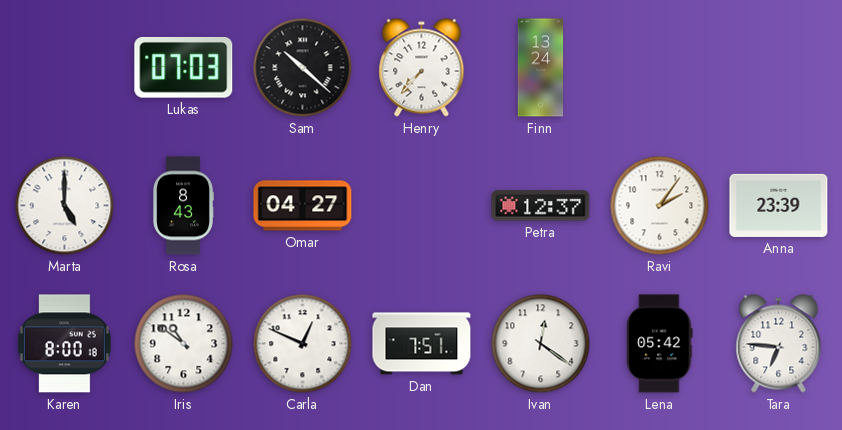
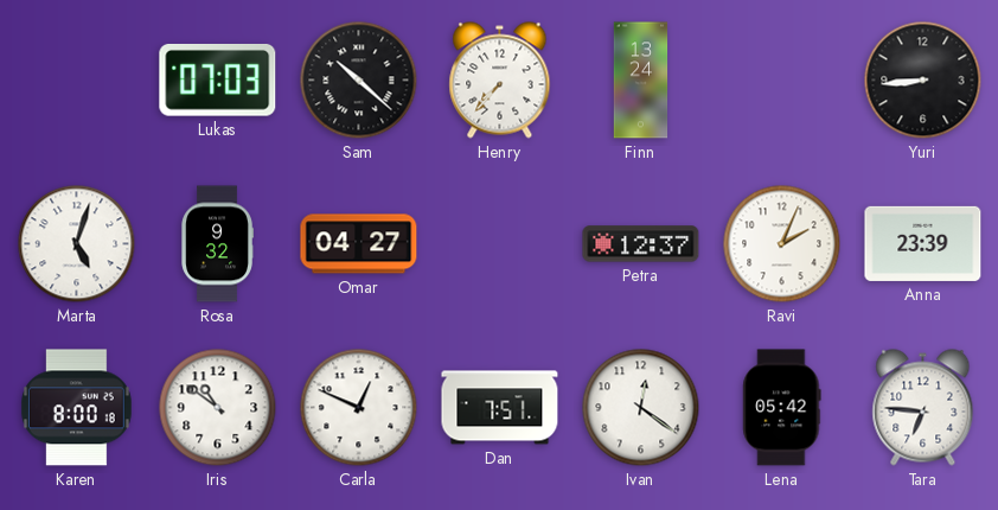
Yuri: none -> 8:44 (923, 81)
Marta: 5:00 -> 5:03 (77, 244)
Rosa: 8:43 -> 9:32 (217, 244)
Ravi: 2:06 -> 2:04 (782, 244)
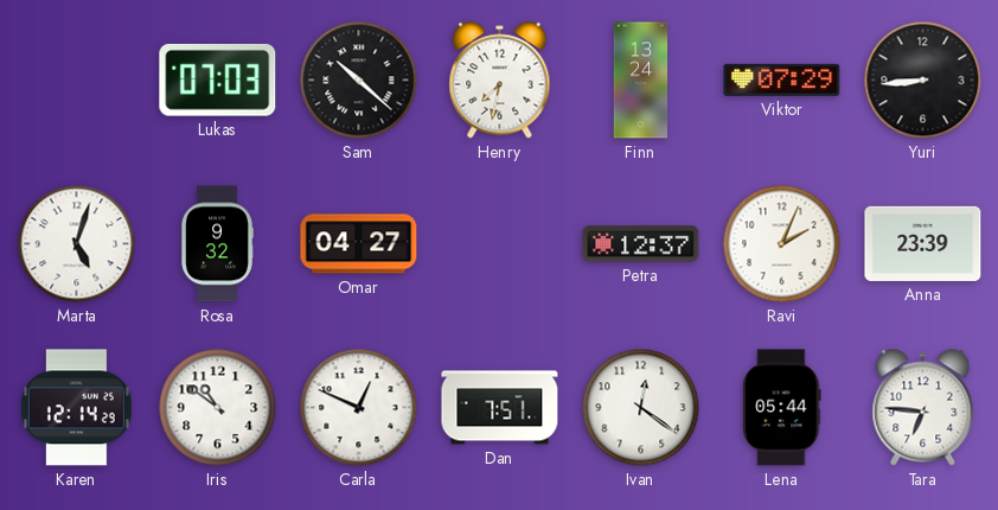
Henry: 7:37 -> 7:32 (500, 81)
Viktor: none -> 07:29 (782, 79)
Karen: 8:00 -> 12:14 (76, 408)
Lena: 05:42 -> 05:44 (782, 408)
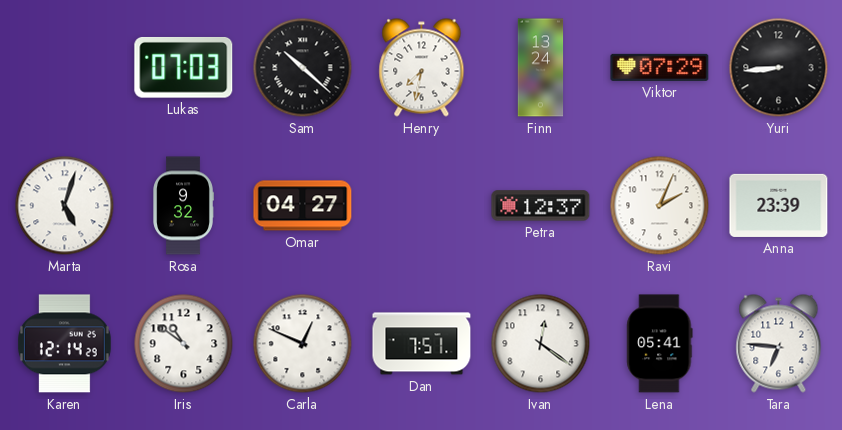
Lena: 05:44 -> 05:41 (660, 344)
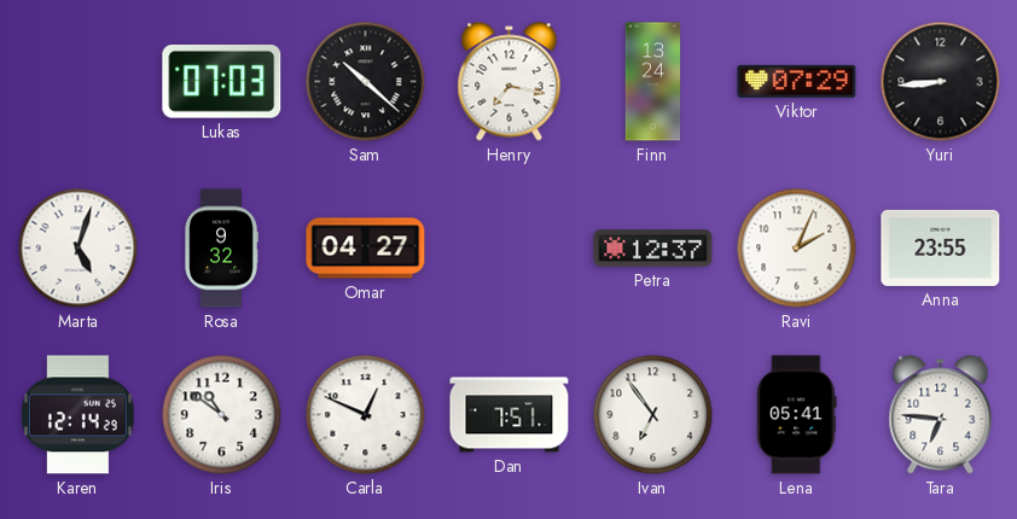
Henry: 7:32 -> 7:17 (510, 82)
Anna: 23:39 -> 23:55 (941, 247)
Ivan: 12:21 -> 6:54 (653, 415)
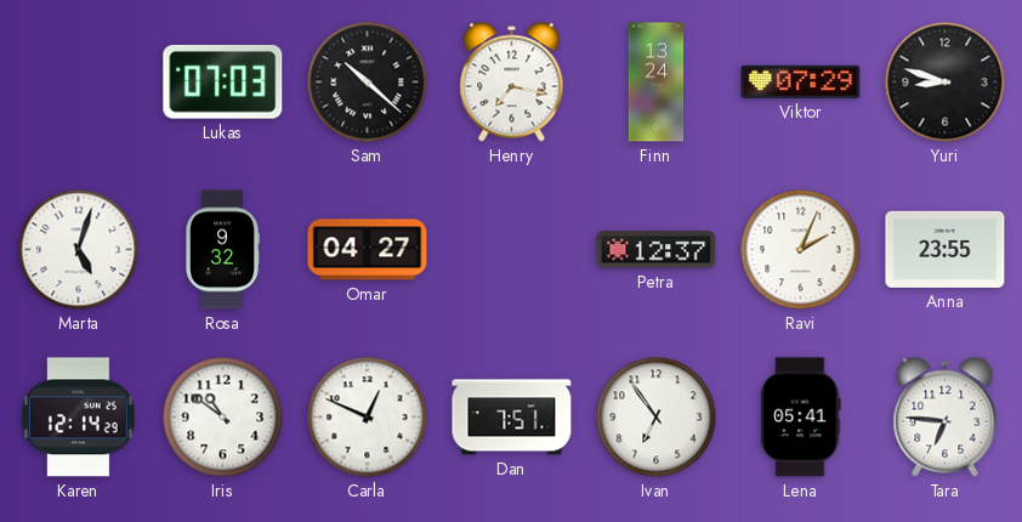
Yuri: 8:44 -> 8:48 (946, 83)
